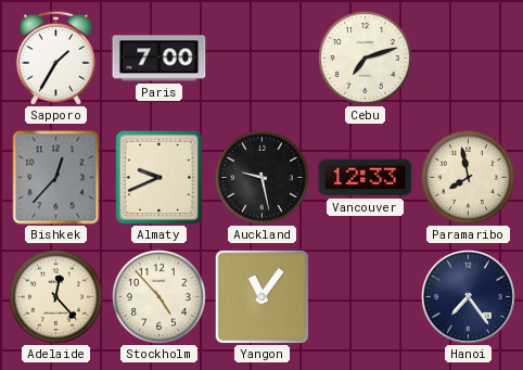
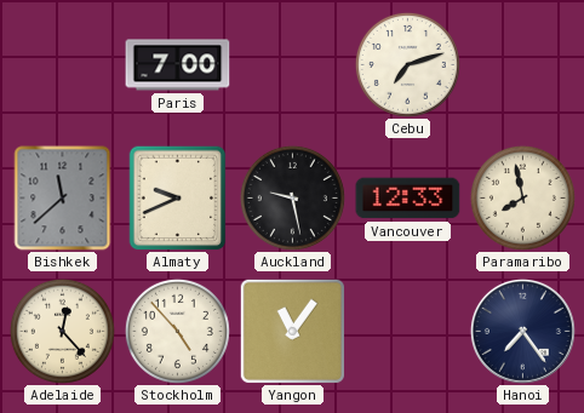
Sapporo: 1:35 -> none (55, 58)
Bishkek: 12:37 -> 11:38 (63, 199)
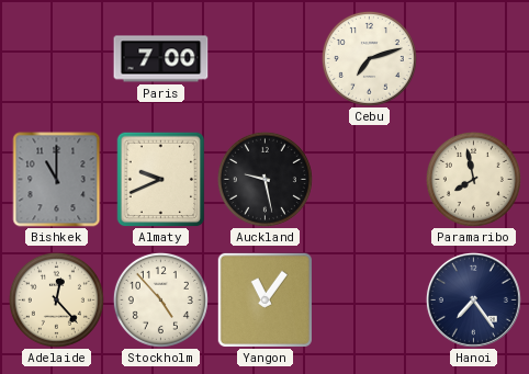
Bishkek: 11:38 -> 11:00 (57, 180)
Vancouver: 12:33 -> none (408, 199)
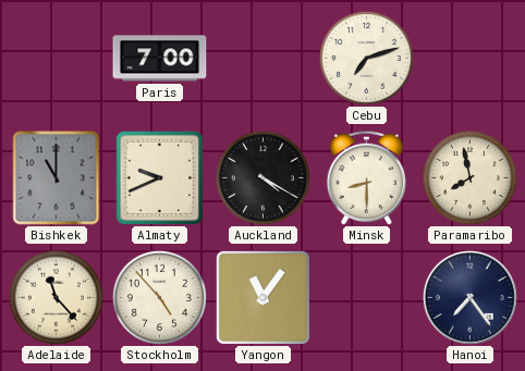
Auckland: 9:28 -> 4:20 (262, 177)
Minsk: none -> 8:30 (366, 177)
Adelaide: 12:23 -> 11:23 (56, 297)
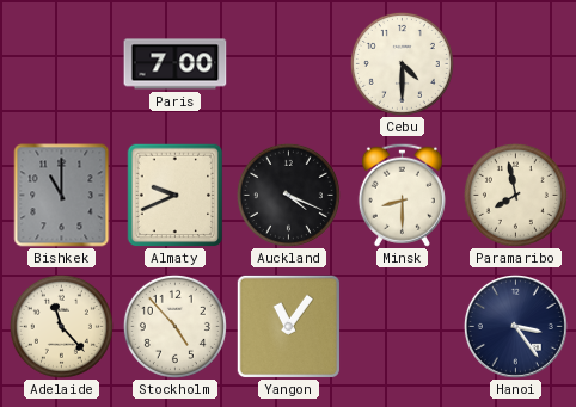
Cebu: 7:12 -> 4:30 (402, 63)
Auckland: 4:20 -> 4:19 (288, 195)
Hanoi: 7:24 -> 3:24 (515, 326)
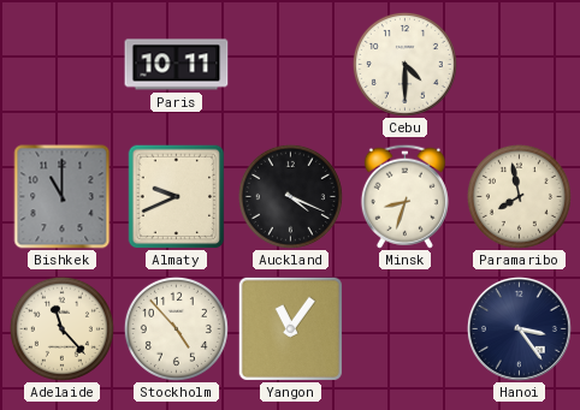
Paris: 7:00 -> 10:11 (177, 65)
Minsk: 8:30 -> 8:33 (404, 196)
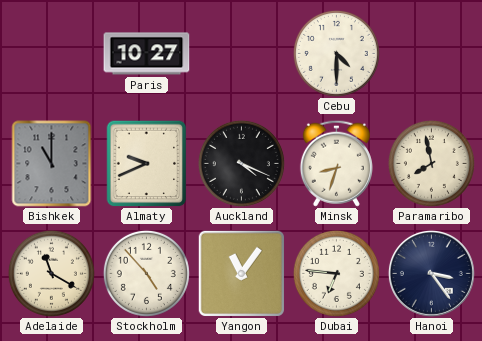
Paris: 10:11 -> 10:27 (147, 54)
Adelaide: 11:23 -> 11:20 (51, 273)
Dubai: none -> 6:46 (336, 273)
